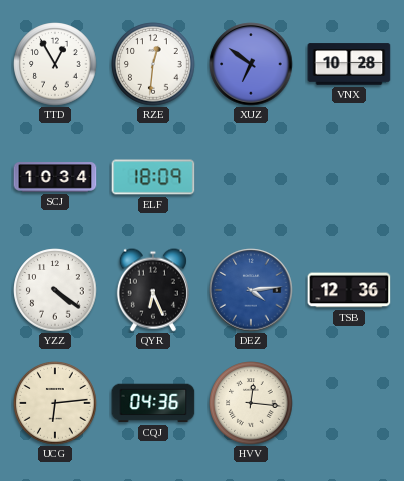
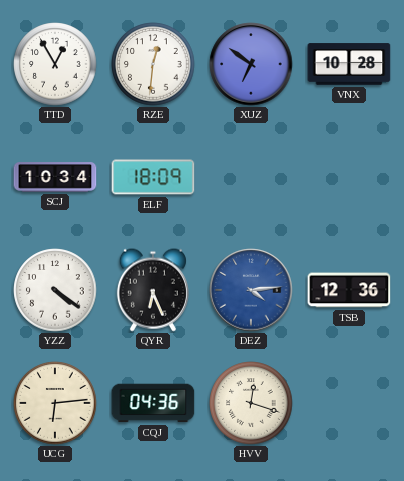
HVV: 12:16 -> 12:18 (251, 403)
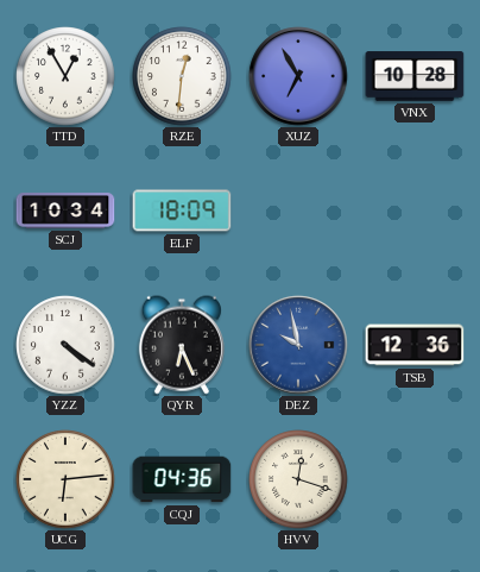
XUZ: 6:51 -> 6:55 (298, 76)
DEZ: 4:14 -> 9:58 (298, 345)
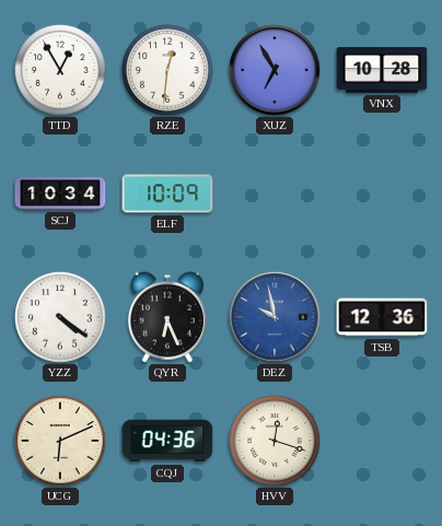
ELF: 18:09 -> 10:09 (167, 194)
UCG: 6:14 -> 6:11 (60, 441)
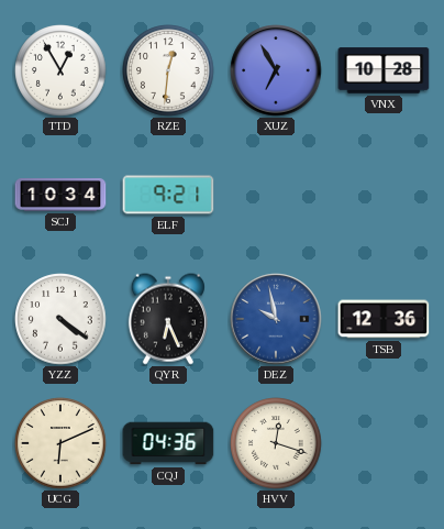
ELF: 10:09 -> 9:21 (168, 195)
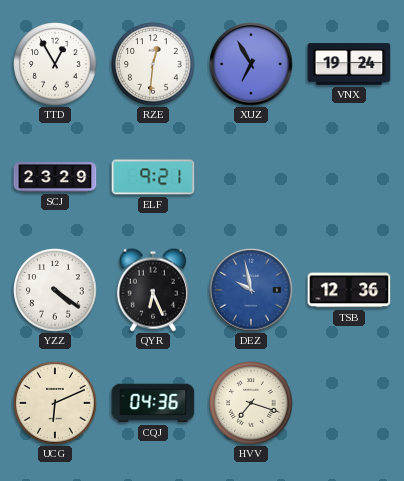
VNX: 10:28 -> 19:24 (349, 64)
SCJ: 10:34 -> 23:29 (55, 177)
HVV: 12:18 -> 7:18 (251, 403)
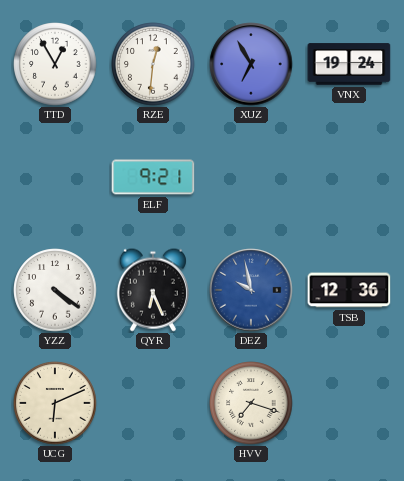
SCJ: 23:29 -> none (55, 177)
CQJ: 04:36 -> none (153, 403)
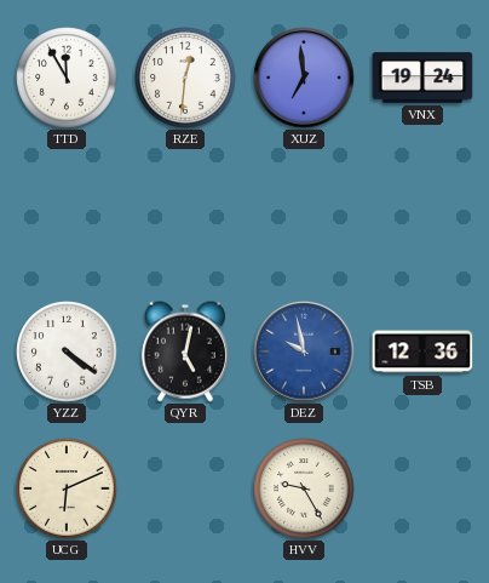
TTD: 12:55 -> 11:55 (67, 78)
XUZ: 6:55 -> 6:59 (304, 78)
ELF: 9:21 -> none (153, 177)
QYR: 6:26 -> 5:02 (185, 351)
HVV: 7:18 -> 9:25 (304, 488)
